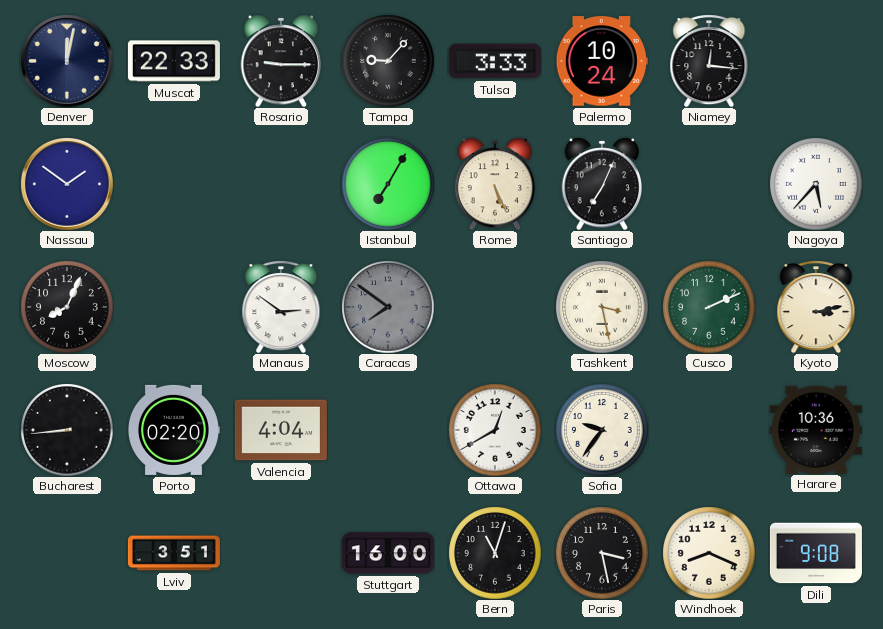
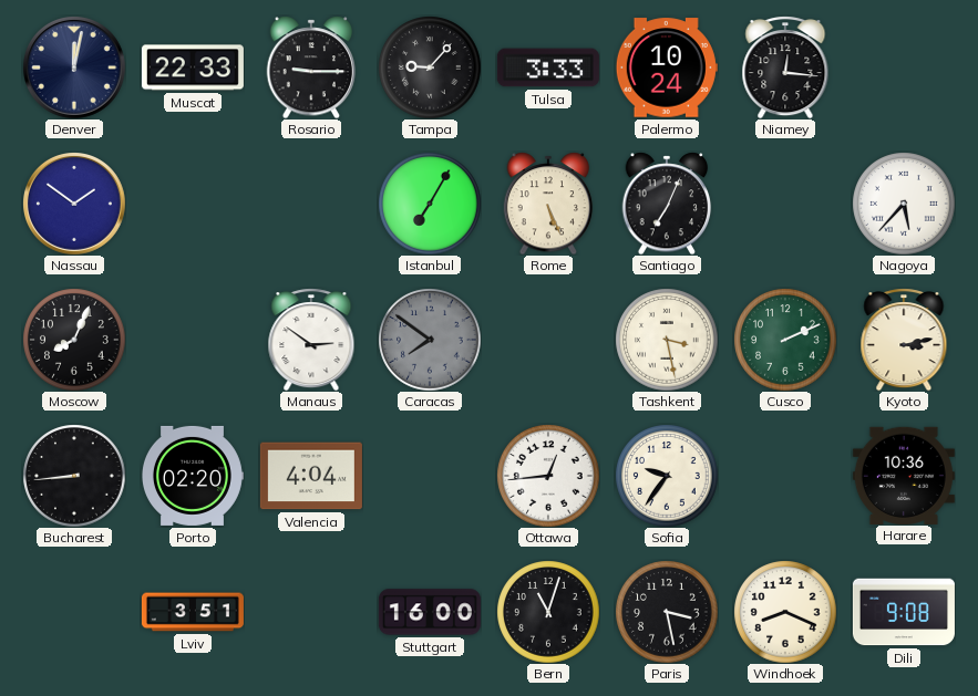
Ottawa: 12:40 -> 12:44 (548, 476)
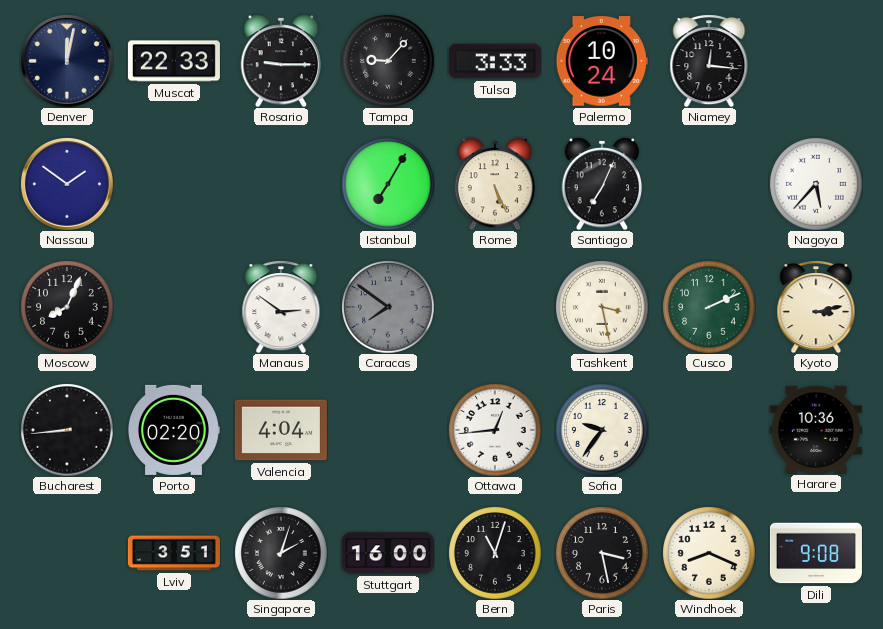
Singapore: none -> 2:03 (281, 553)
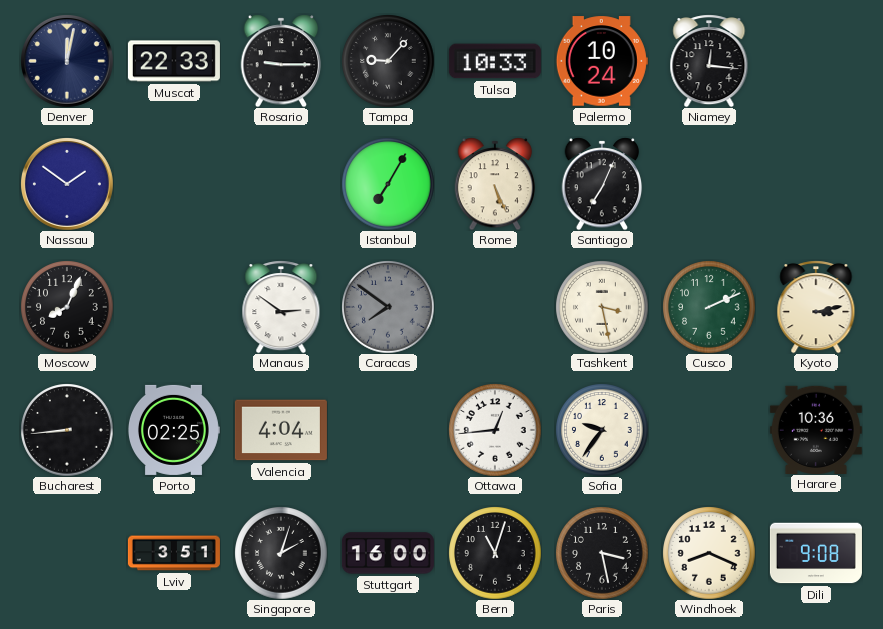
Tulsa: 3:33 -> 10:33 (495, 61)
Nagoya: 5:37 -> none (816, 184)
Porto: 02:20 -> 02:25 (174, 430)
